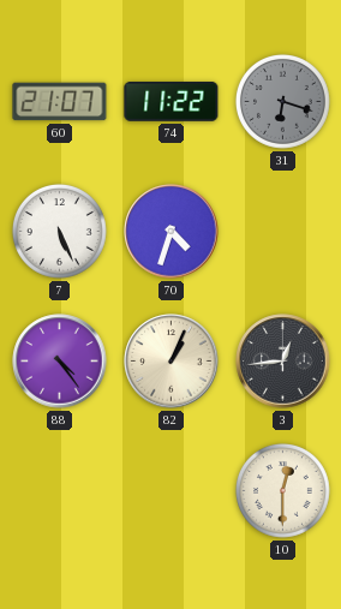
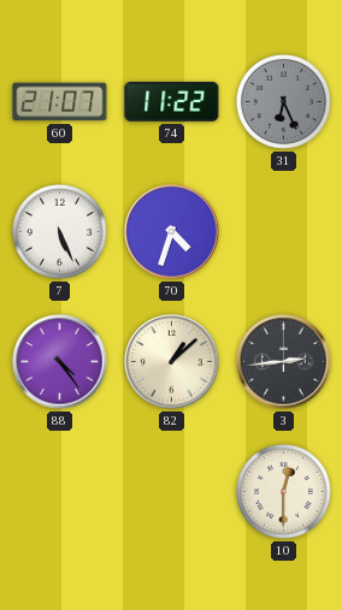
31: 6:18 -> 6:26 (283, 101)
82: 1:04 -> 1:08 (172, 362)
3: 12:44 -> 2:44 (284, 362)
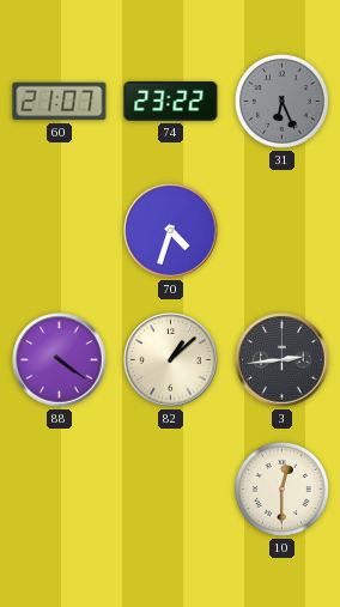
74: 11:22 -> 23:22 (171, 101)
7: 5:26 -> none (59, 231)
88: 4:24 -> 4:21 (60, 360)
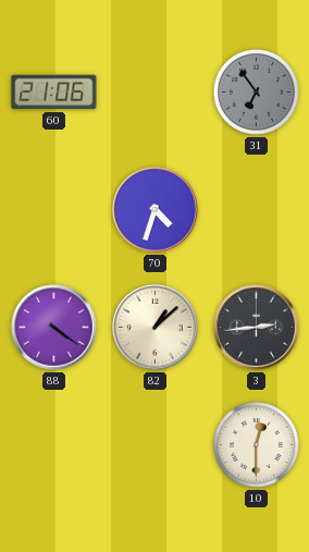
60: 21:07 -> 21:06 (54, 93)
74: 23:22 -> none (171, 101)
31: 6:26 -> 6:54 (256, 91)
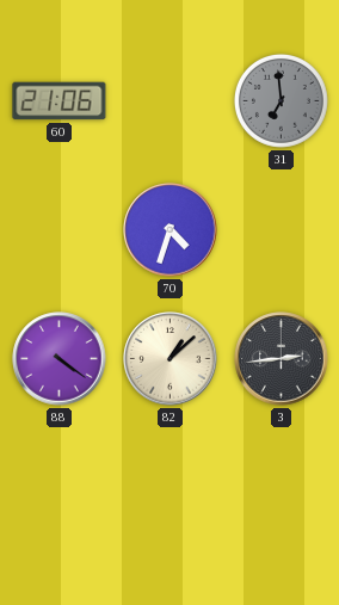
31: 6:54 -> 6:59 (281, 100)
10: 12:30 -> none (256, 444)
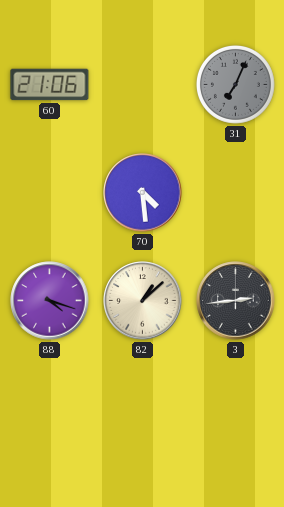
31: 6:59 -> 7:04 (235, 84)
70: 4:33 -> 4:29 (143, 193)
88: 4:21 -> 4:18 (50, 301)
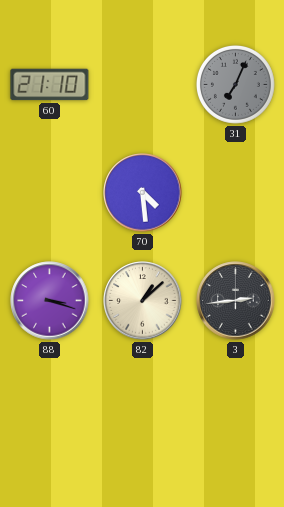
60: 21:06 -> 21:10 (50, 85)
88: 4:18 -> 3:18 (50, 301)
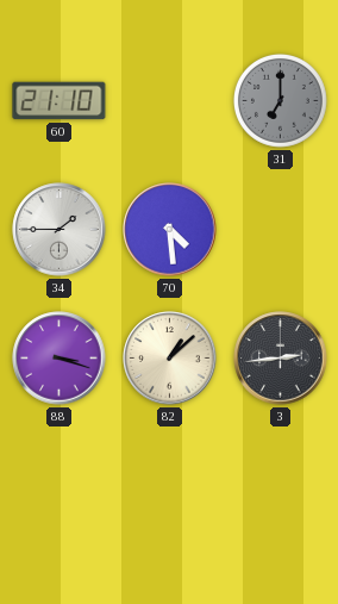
31: 7:04 -> 7:00 (280, 100)
34: none -> 1:45 (60, 230)
